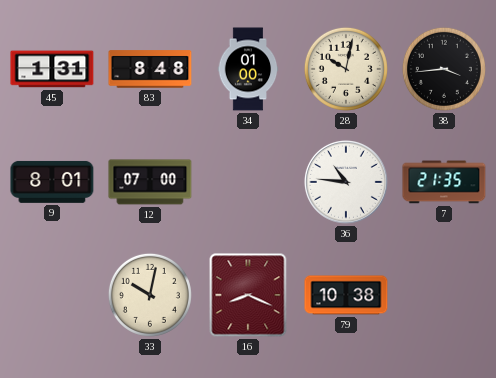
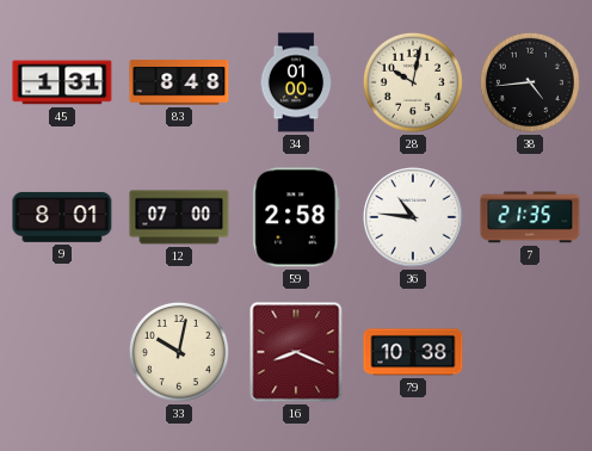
38: 3:44 -> 4:44 (530, 82)
59: none -> 2:58 (296, 217)
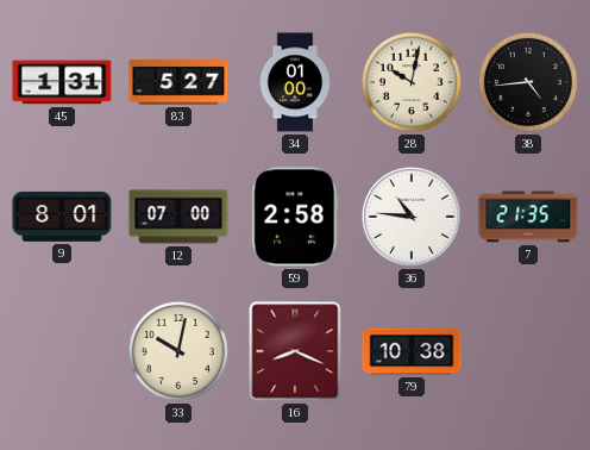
83: 8:48 -> 5:27 (178, 82)
